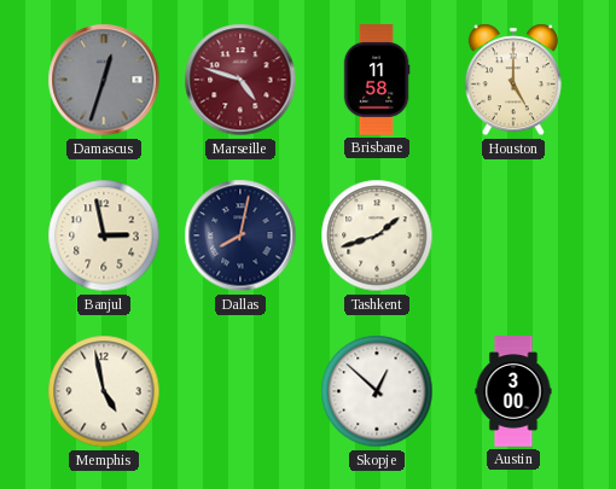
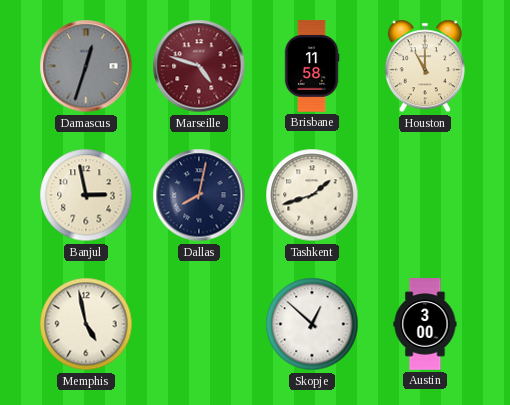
Houston: 5:00 -> 11:00 (425, 66)
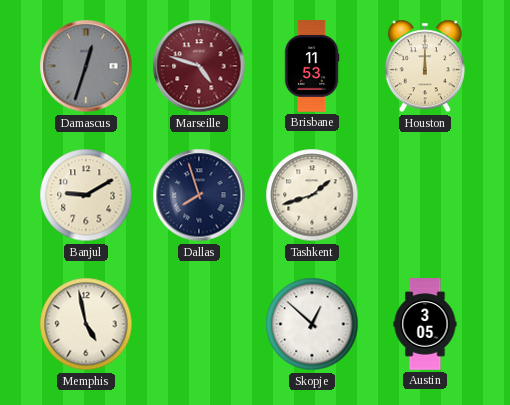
Brisbane: 11:58 -> 11:53 (312, 66)
Houston: 11:00 -> 12:00 (425, 66)
Banjul: 2:58 -> 9:10 (86, 195)
Dallas: 8:02 -> 7:57 (199, 195)
Austin: 3:00 -> 3:05 (425, 324)
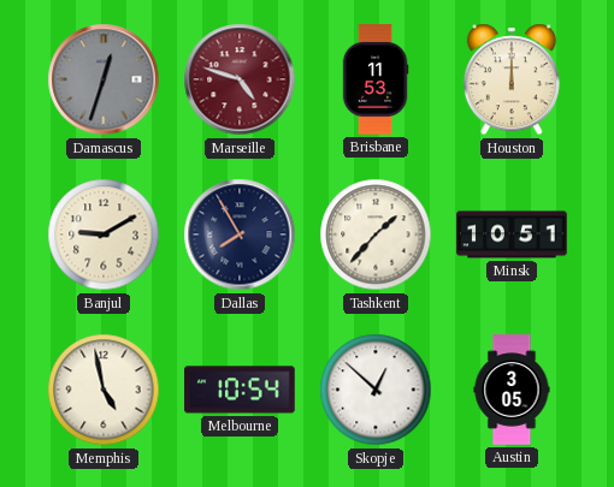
Dallas: 7:57 -> 7:55 (240, 234)
Tashkent: 1:42 -> 1:37 (376, 234)
Minsk: none -> 10:51 (512, 234)
Melbourne: none -> 10:54 (240, 390)
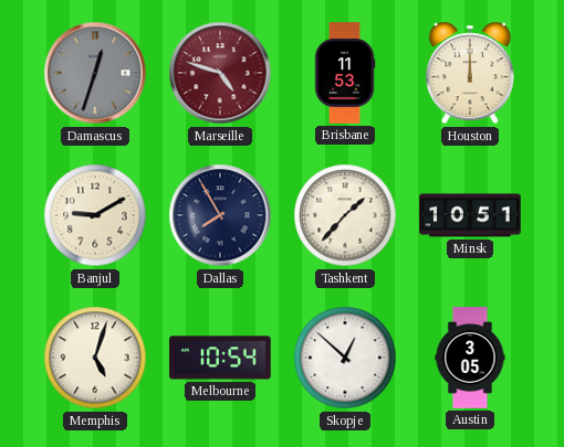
Memphis: 4:58 -> 5:03 (95, 358)
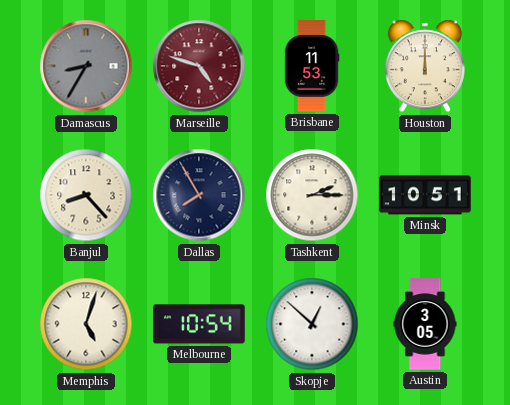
Damascus: 12:33 -> 8:35 (86, 66)
Banjul: 9:10 -> 8:23 (86, 195)
Tashkent: 1:37 -> 2:15 (312, 195)
